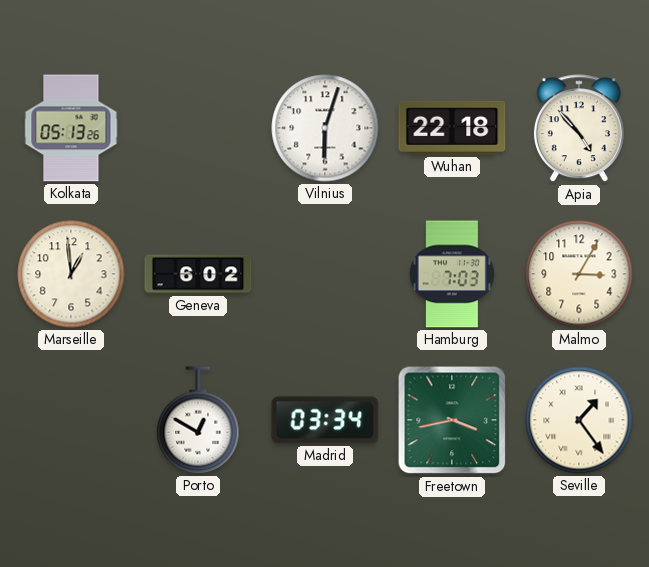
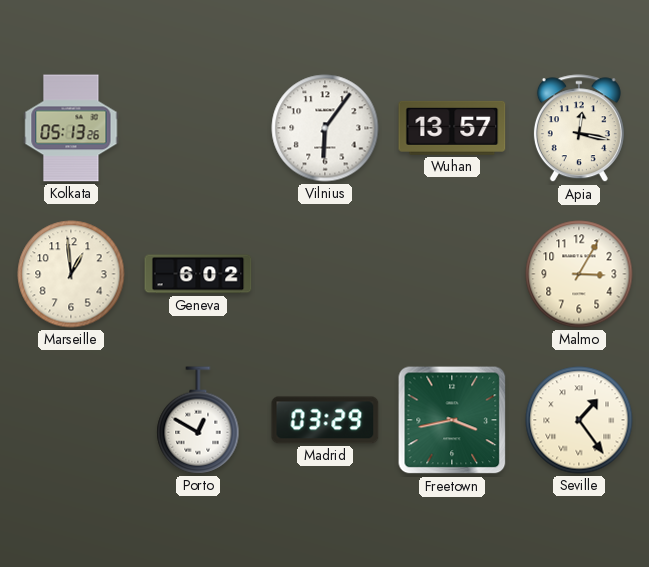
Vilnius: 6:03 -> 6:06 (325, 128)
Wuhan: 22:18 -> 13:57 (452, 128)
Apia: 4:53 -> 12:17 (579, 129)
Hamburg: 7:03 -> none (452, 274)
Madrid: 03:34 -> 03:29 (325, 420)
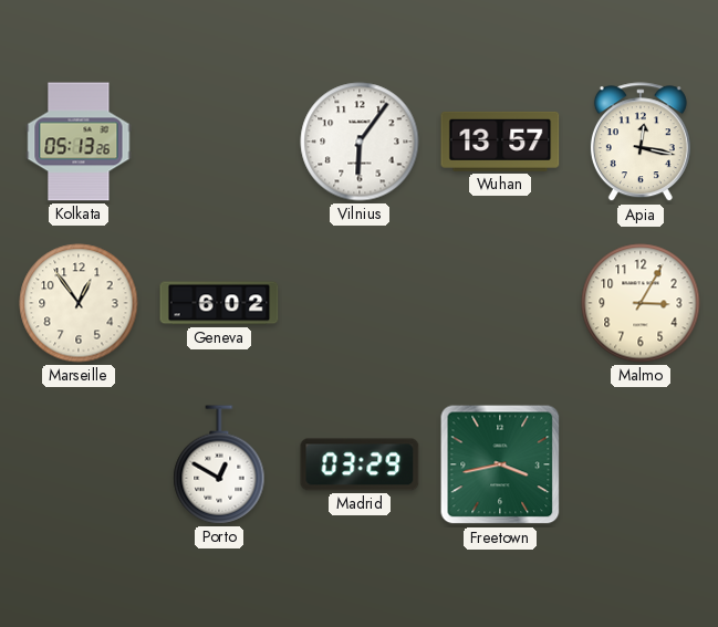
Marseille: 12:59 -> 12:54 (79, 303)
Seville: 1:24 -> none (579, 420)
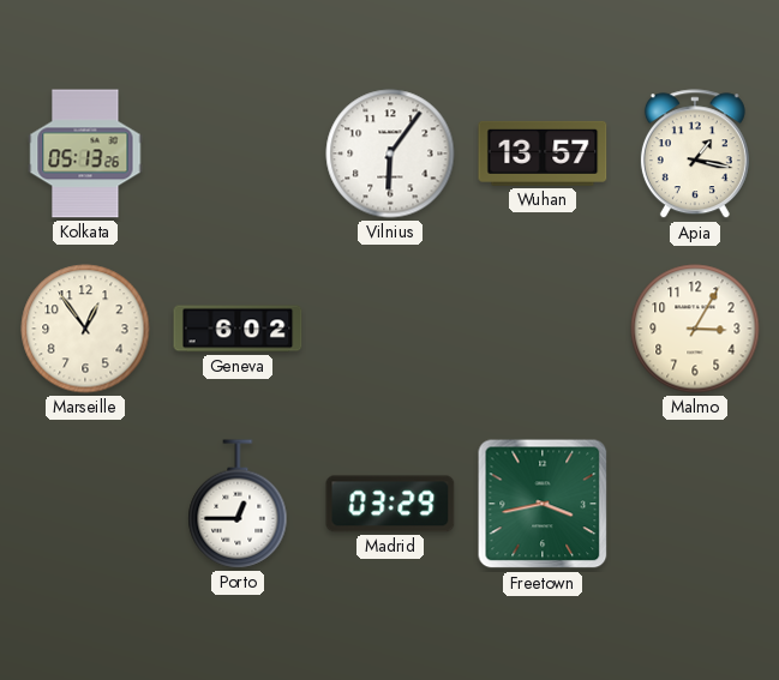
Apia: 12:17 -> 1:17 (695, 155)
Porto: 12:50 -> 12:45 (238, 504)
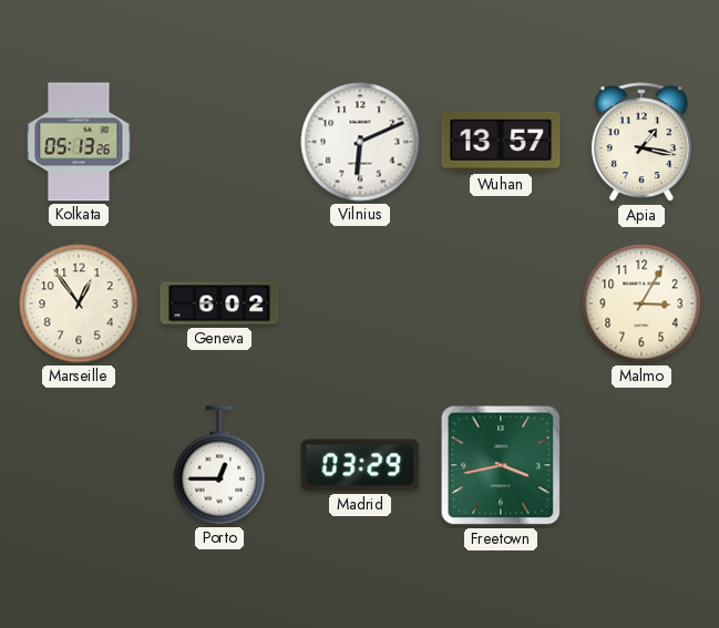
Vilnius: 6:06 -> 6:11 (360, 142)
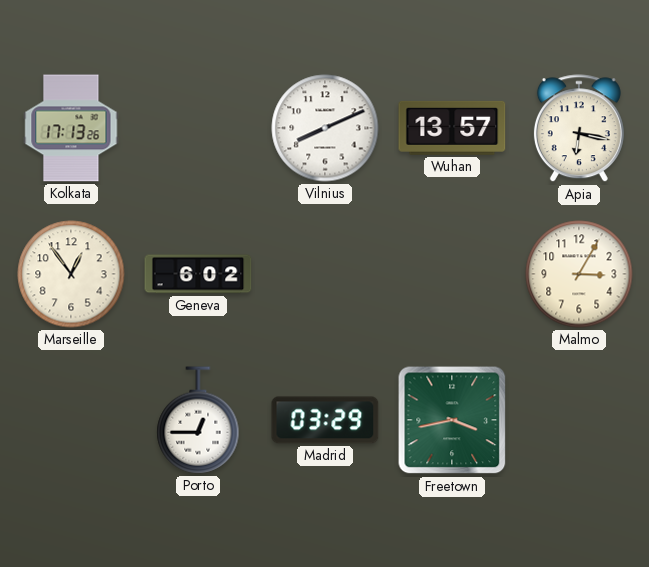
Kolkata: 05:13 -> 17:13 (71, 128)
Vilnius: 6:11 -> 8:11 (325, 128)
Apia: 1:17 -> 6:17 (579, 129)
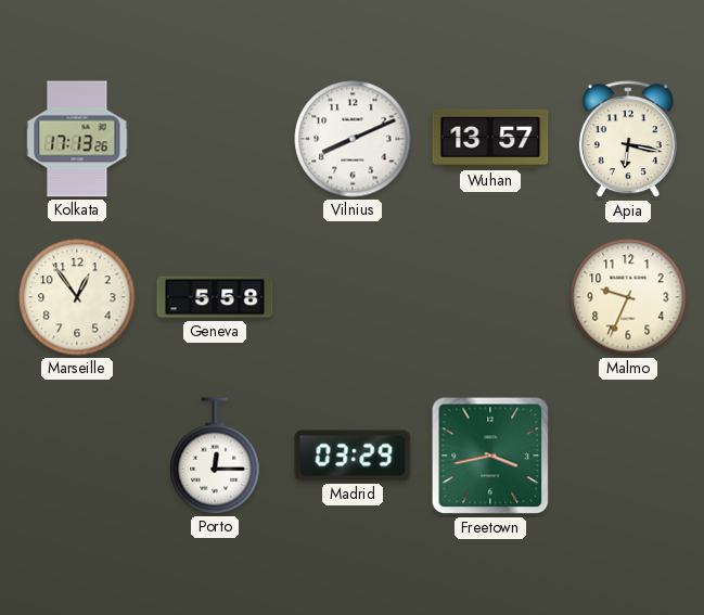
Geneva: 6:02 -> 5:58 (215, 297)
Malmo: 3:05 -> 9:34 (628, 297)
Porto: 12:45 -> 12:15 (215, 456)
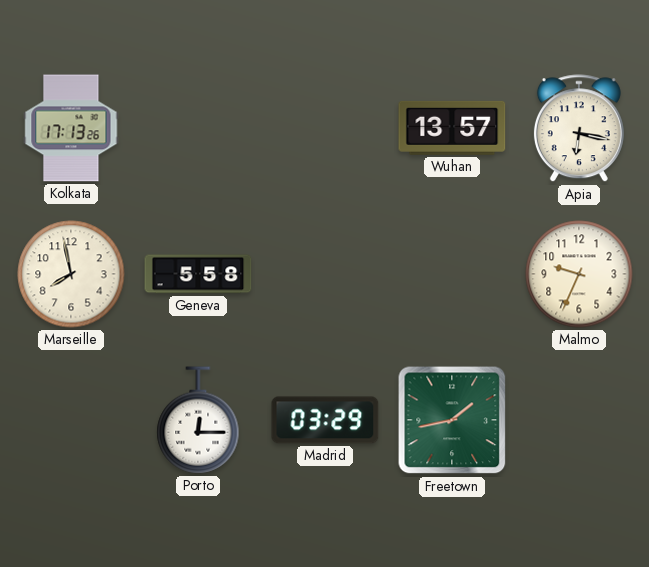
Vilnius: 8:11 -> none (353, 139)
Marseille: 12:54 -> 7:58 (71, 274)
Freetown: 3:43 -> 1:43 (452, 420)
